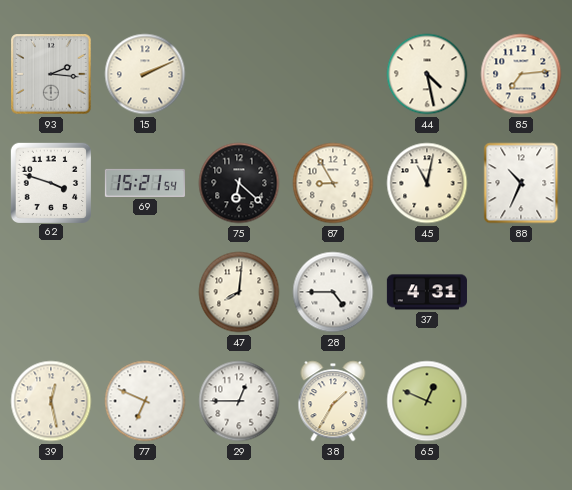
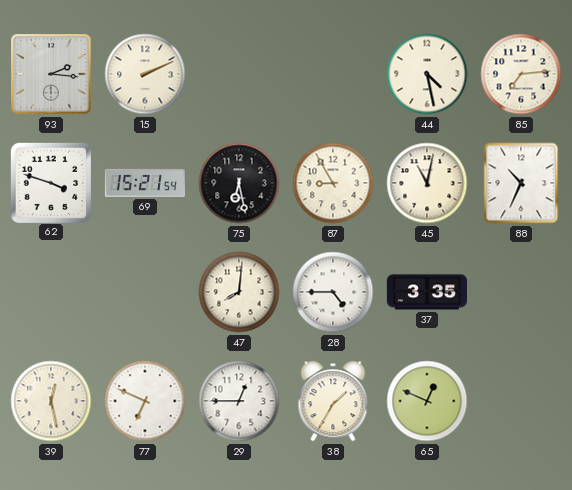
75: 6:22 -> 6:28 (239, 183)
37: 4:31 -> 3:35 (427, 292)
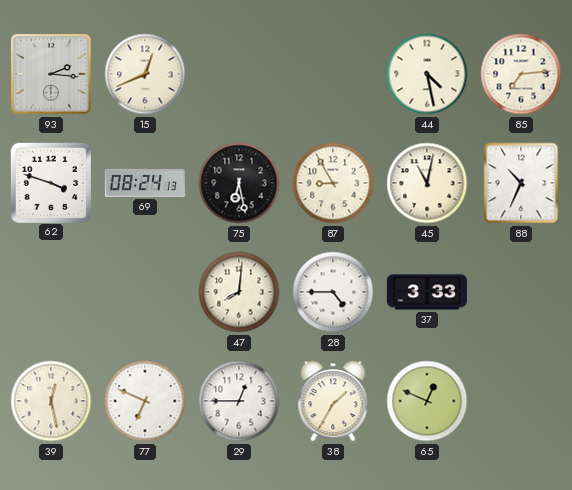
15: 2:11 -> 12:41 (145, 74)
69: 15:21 -> 08:24 (145, 183)
37: 3:35 -> 3:33 (427, 292)
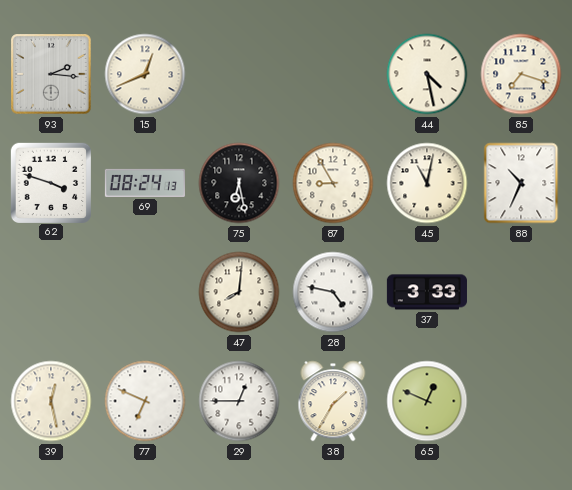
85: 7:14 -> 7:18 (521, 74)
28: 4:45 -> 4:47 (333, 292)
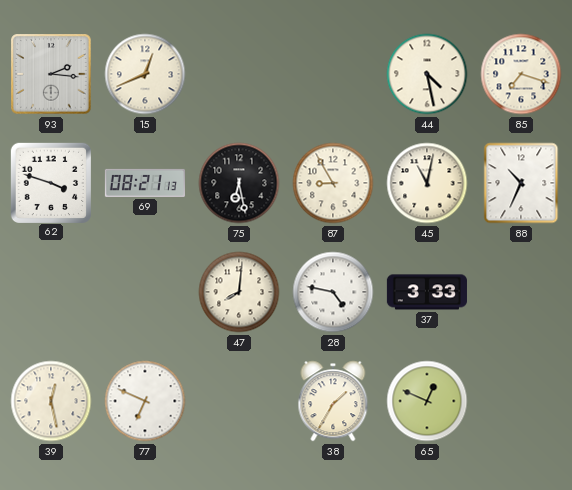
69: 08:24 -> 08:21 (145, 183)
29: 12:45 -> none (239, 401)
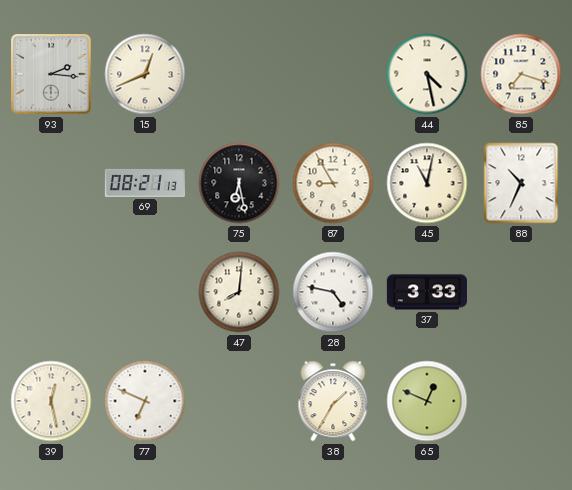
62: 3:48 -> none (50, 182)
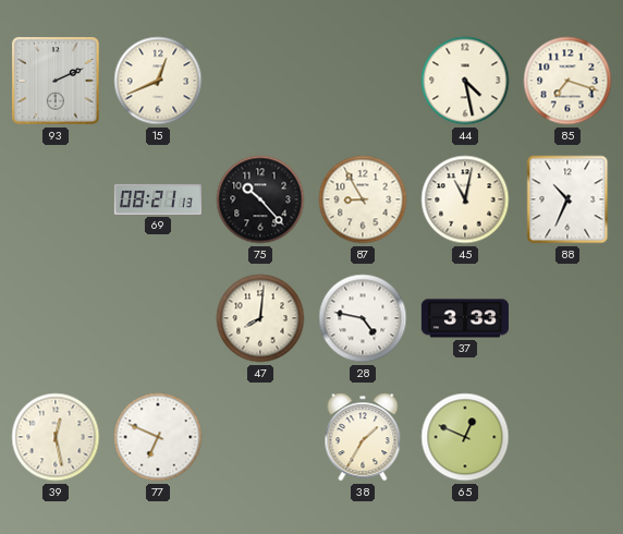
93: 2:16 -> 2:11 (56, 81)
75: 6:28 -> 10:23 (260, 199)
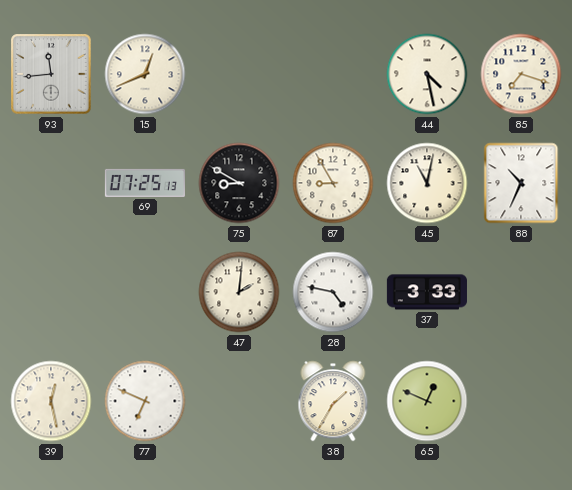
93: 2:11 -> 11:44 (51, 74)
69: 08:21 -> 07:25 (145, 183)
75: 10:23 -> 8:50 (239, 183)
47: 8:01 -> 2:01 (239, 292)
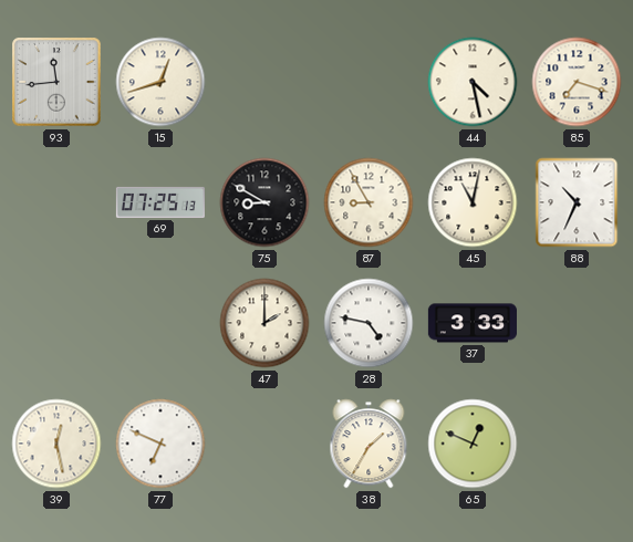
15: 12:41 -> 12:42 (160, 82)
47: 2:01 -> 2:00 (264, 323)
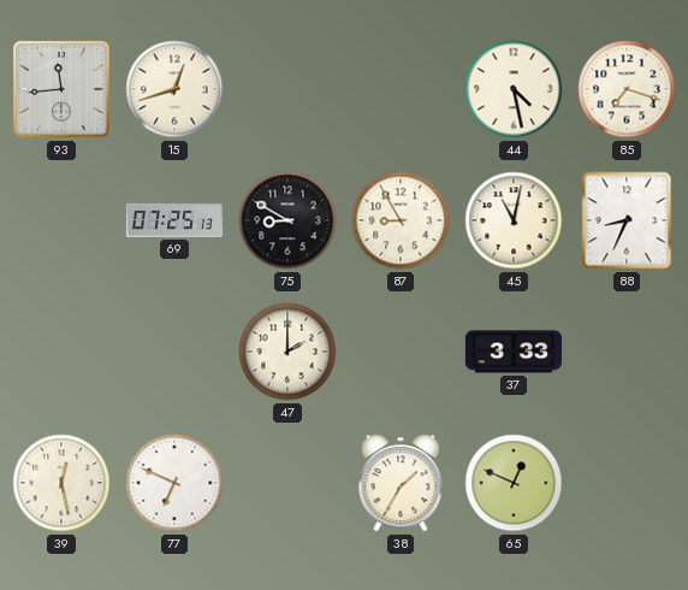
88: 10:34 -> 8:34 (627, 220)
28: 4:47 -> none (369, 323)
